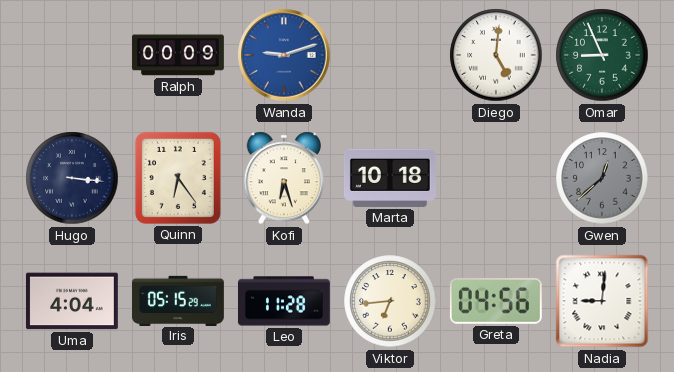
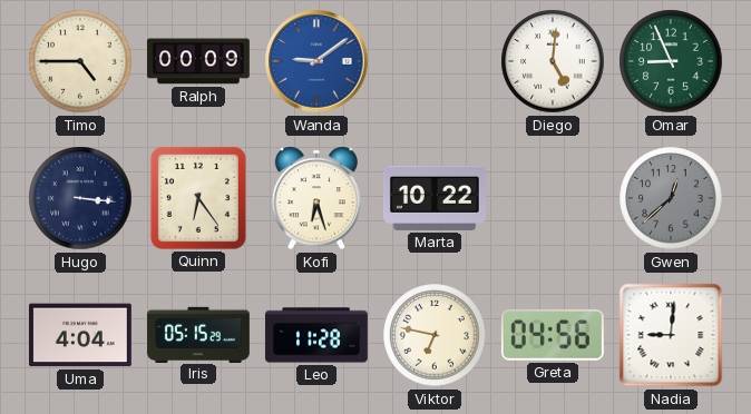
Timo: none -> 4:45 (80, 61)
Wanda: 9:12 -> 9:09 (316, 61)
Marta: 10:18 -> 10:22 (435, 198)
Viktor: 6:44 -> 6:47 (435, 335)
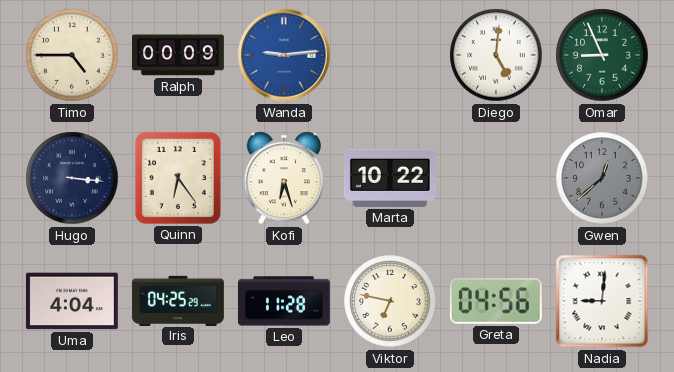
Wanda: 9:09 -> 9:14 (284, 55)
Iris: 05:15 -> 04:25 (178, 300)
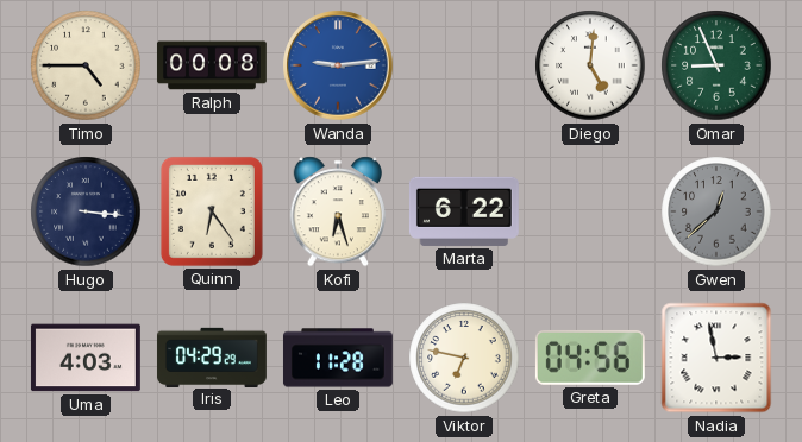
Ralph: 00:09 -> 00:08 (212, 65)
Marta: 10:22 -> 6:22 (464, 211)
Uma: 4:04 -> 4:03 (86, 358)
Iris: 04:25 -> 04:29 (212, 356)
Nadia: 9:01 -> 2:58 (716, 358)
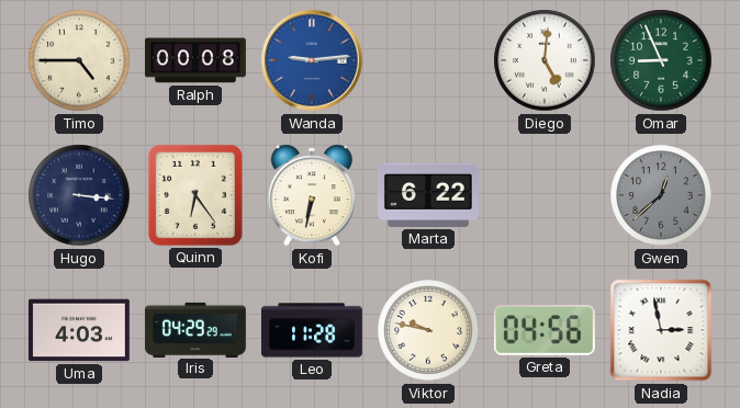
Kofi: 6:27 -> 6:32 (312, 195)
Viktor: 6:47 -> 9:47 (428, 330)
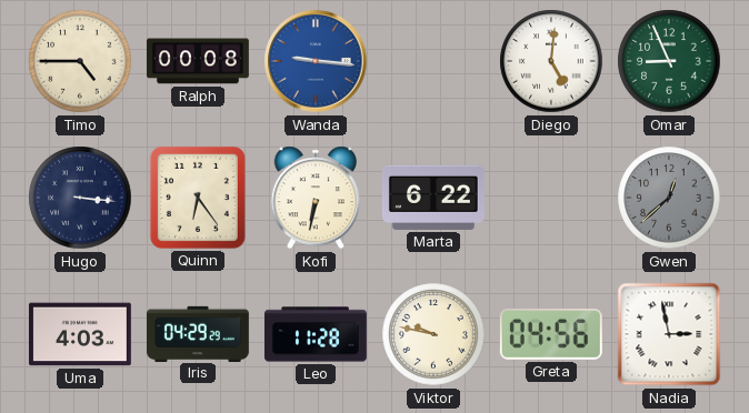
Wanda: 9:14 -> 9:16 (316, 61)
